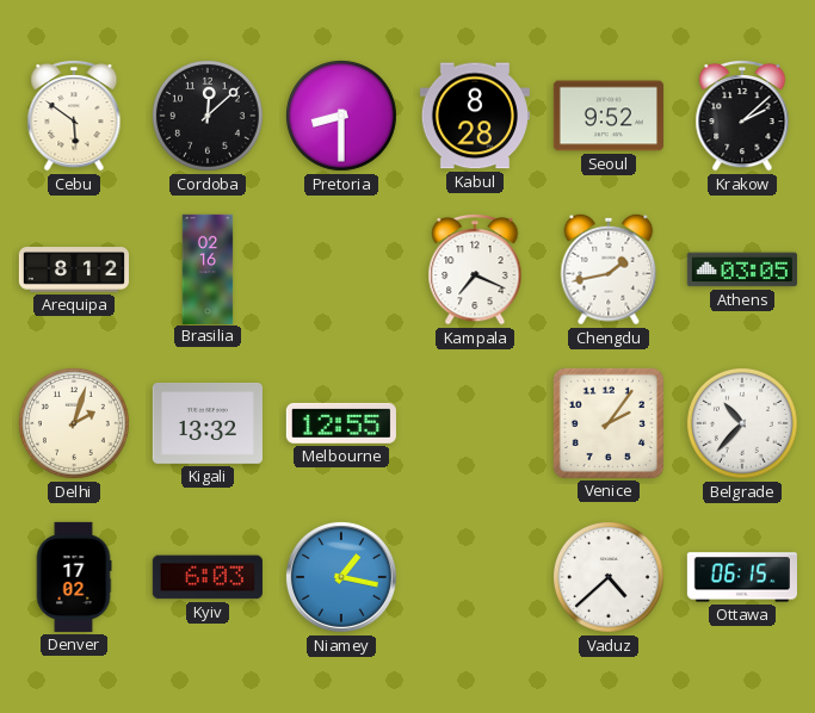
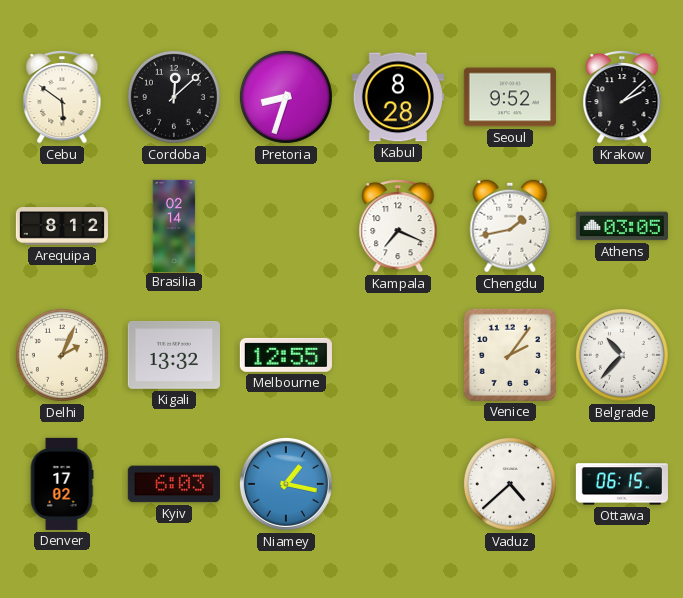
Pretoria: 8:30 -> 8:33 (286, 97)
Brasilia: 02:16 -> 02:14 (174, 225)
Delhi: 2:03 -> 2:04 (62, 355)
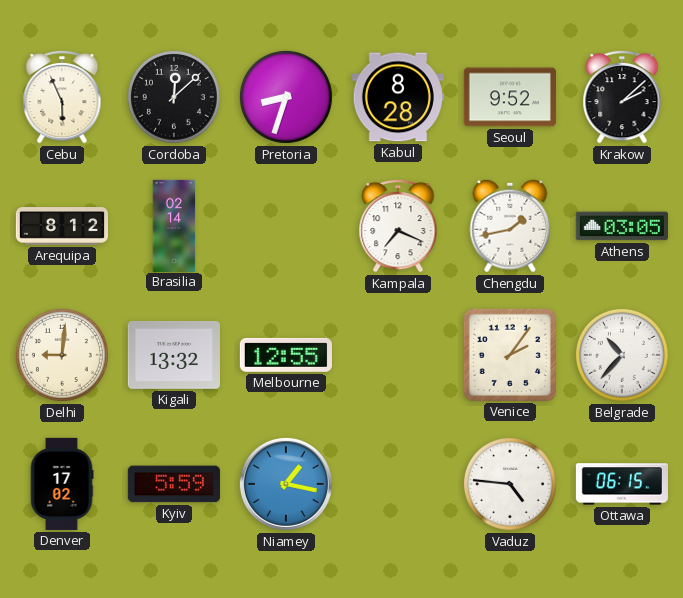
Cebu: 5:51 -> 5:56 (62, 97)
Delhi: 2:04 -> 9:01 (62, 355)
Kyiv: 6:03 -> 5:59 (174, 484)
Vaduz: 4:38 -> 4:46 (510, 484)
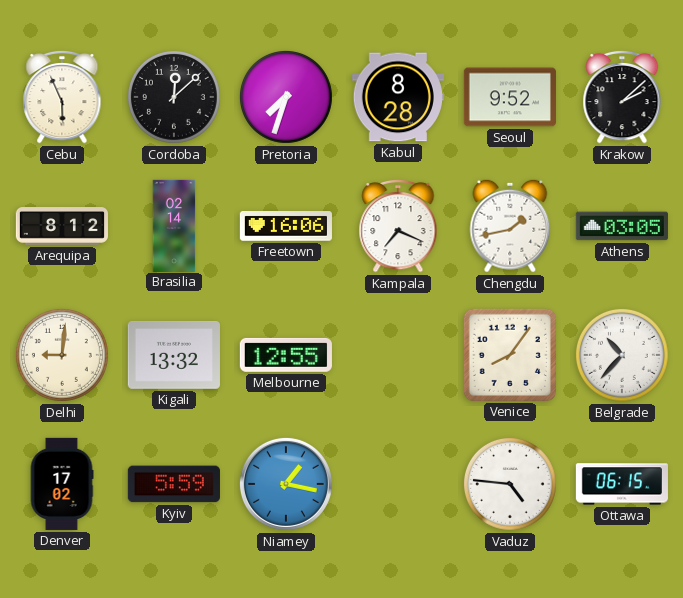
Pretoria: 8:33 -> 7:33 (286, 97)
Freetown: none -> 16:06 (286, 226)
Venice: 2:06 -> 8:06 (510, 355)
